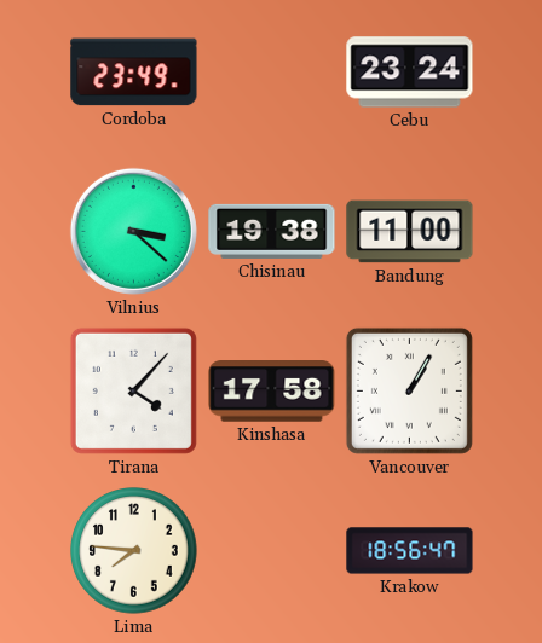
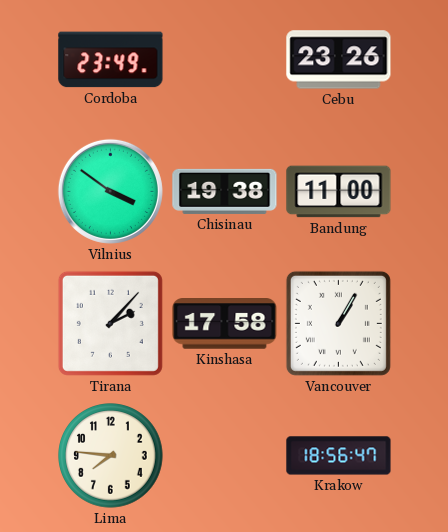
Cebu: 23:24 -> 23:26 (339, 60)
Vilnius: 3:22 -> 3:51 (110, 191)
Tirana: 4:07 -> 2:07 (110, 323)
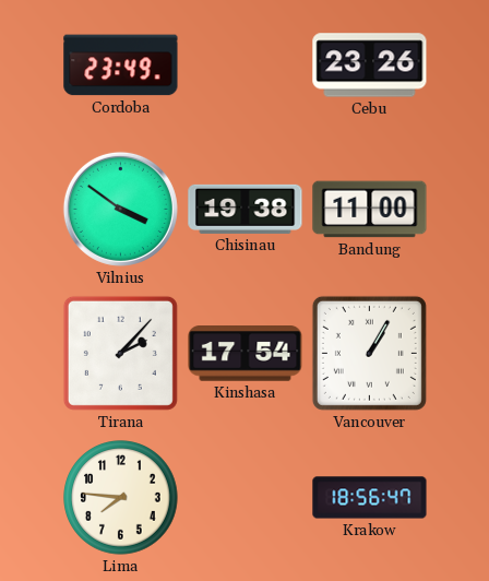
Kinshasa: 17:58 -> 17:54 (246, 354)
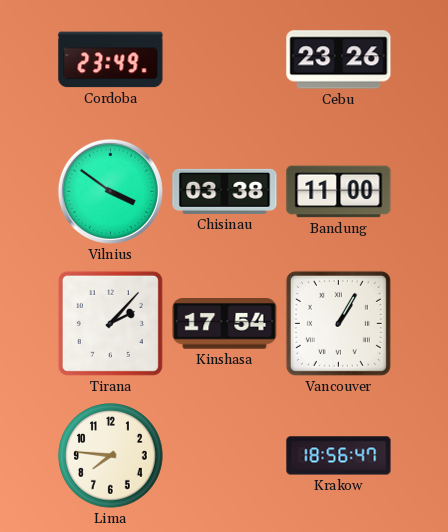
Chisinau: 19:38 -> 03:38 (225, 191)
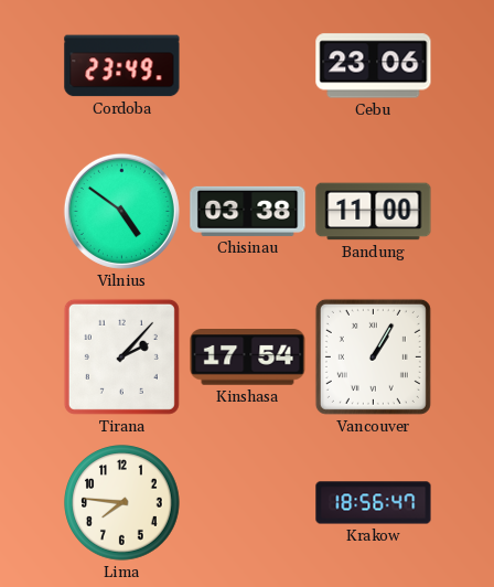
Cebu: 23:26 -> 23:06 (374, 66)
Vilnius: 3:51 -> 4:51 (121, 211)
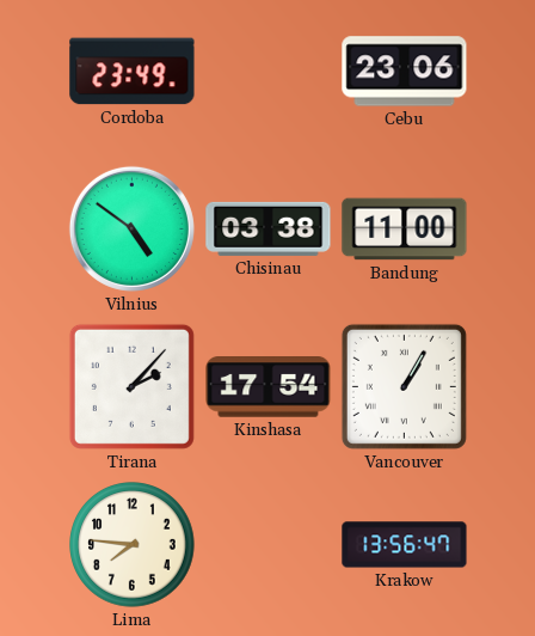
Krakow: 18:56 -> 13:56 (405, 545)
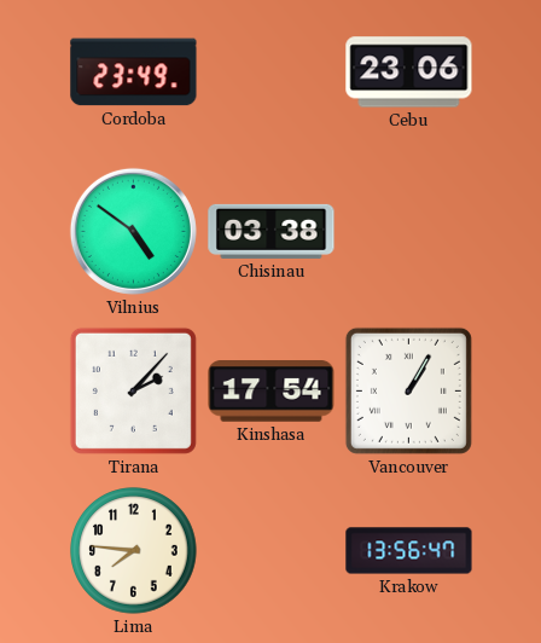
Bandung: 11:00 -> none (405, 230)
